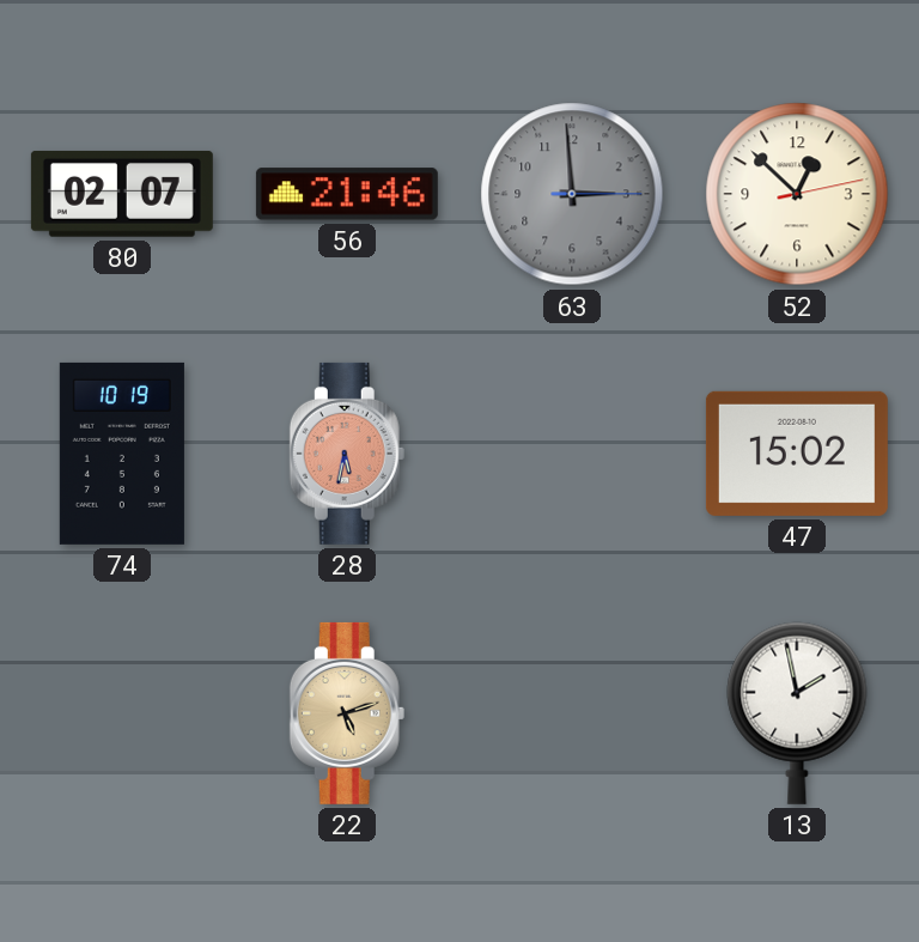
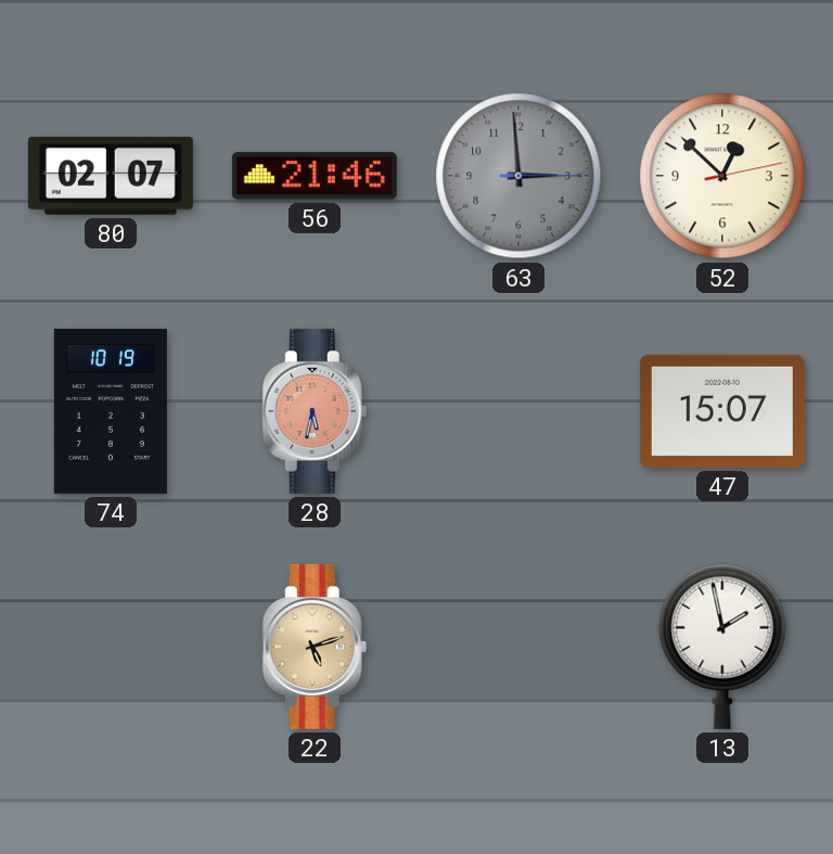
47: 15:02 -> 15:07 (722, 411)
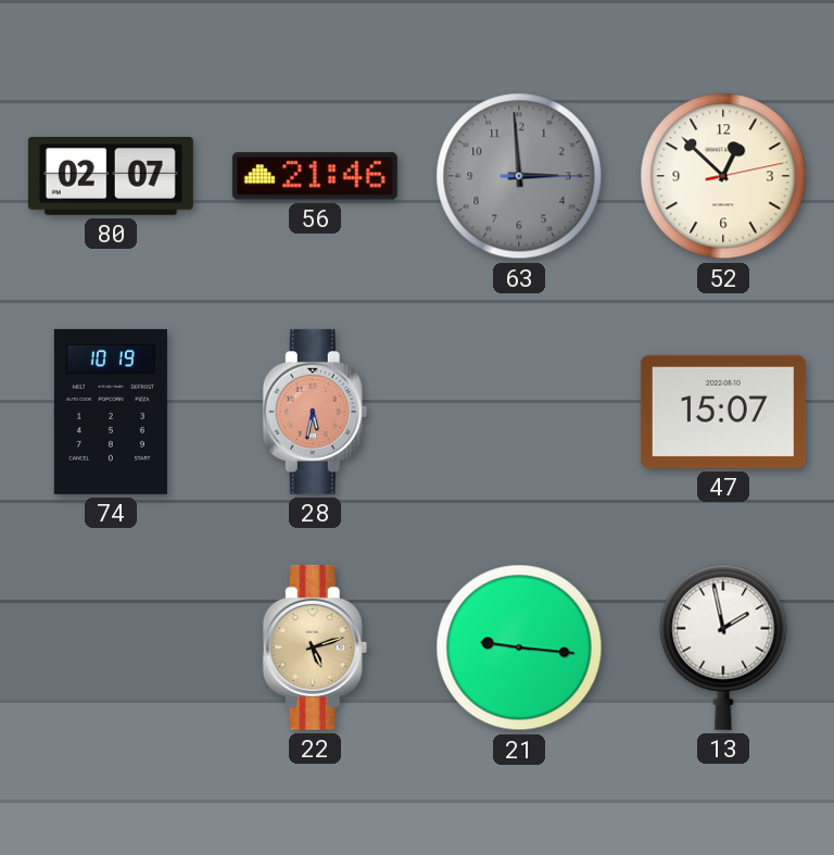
21: none -> 9:16 (519, 647)
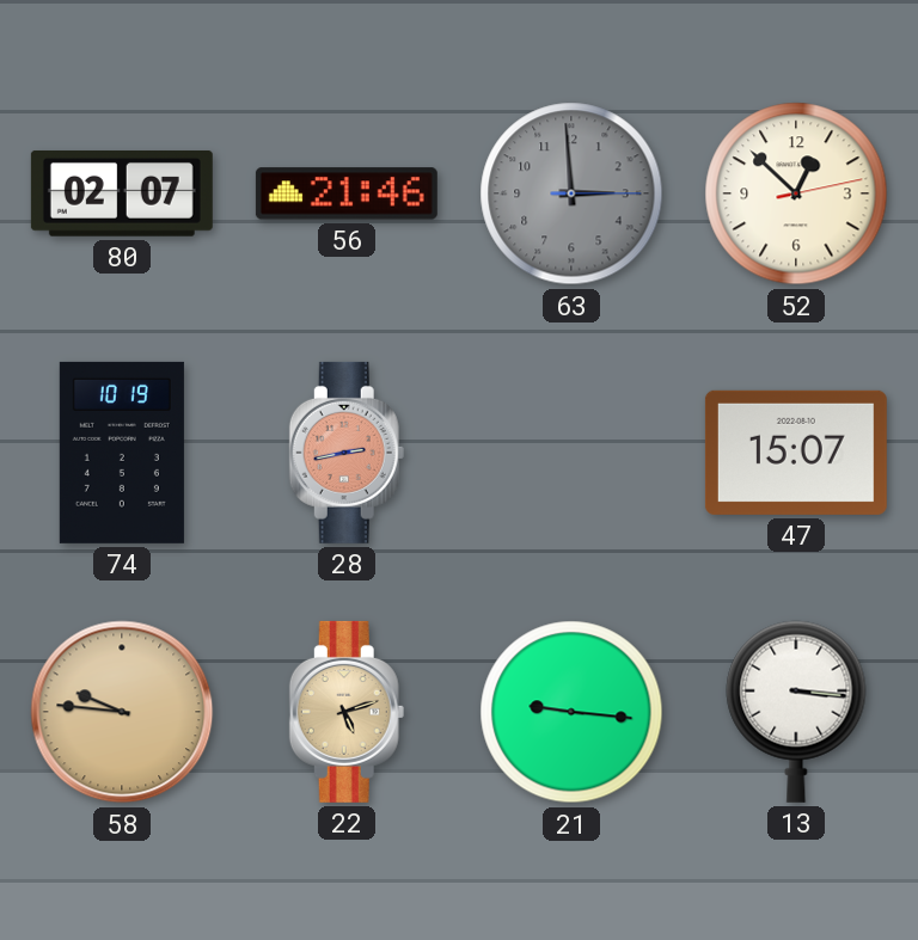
28: 5:32 -> 2:43 (347, 453)
58: none -> 9:46 (122, 712)
13: 1:58 -> 3:16 (796, 712)
